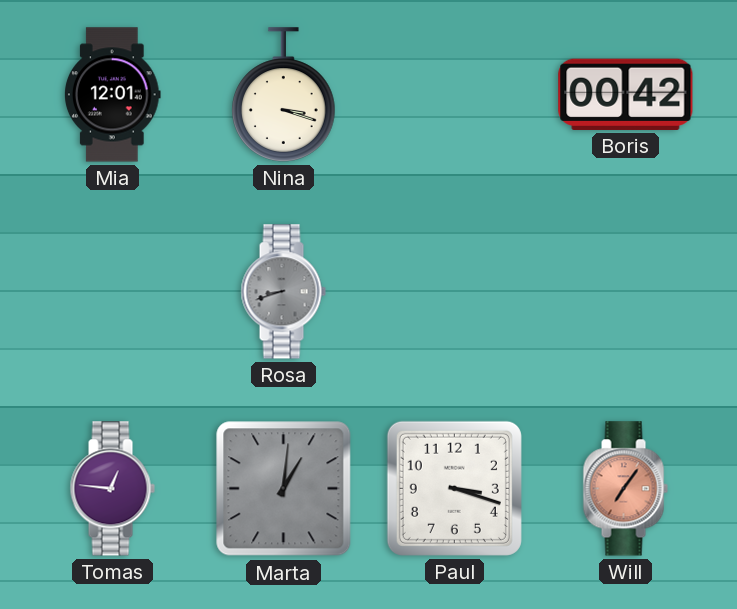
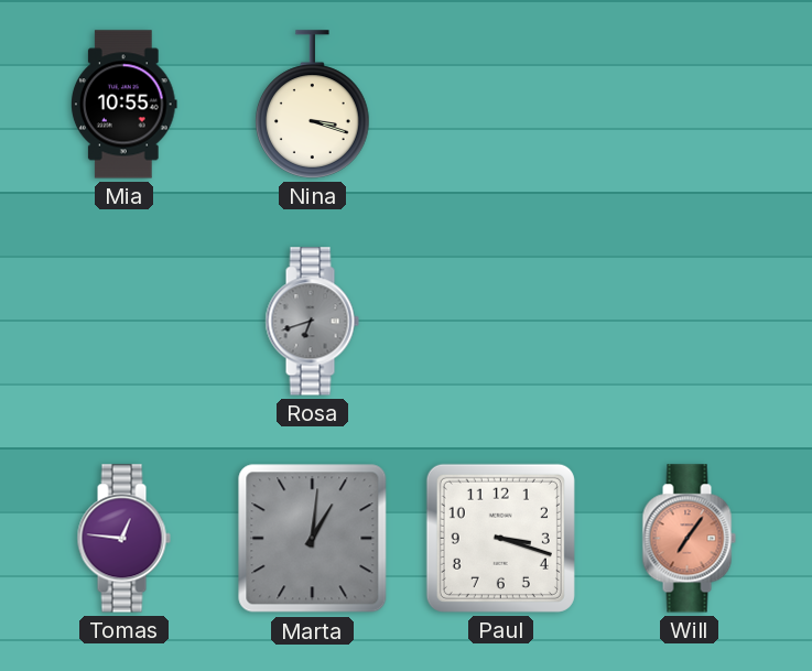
Mia: 12:01 -> 10:55 (123, 105)
Boris: 00:42 -> none (626, 94)
Rosa: 8:42 -> 6:42 (312, 322)
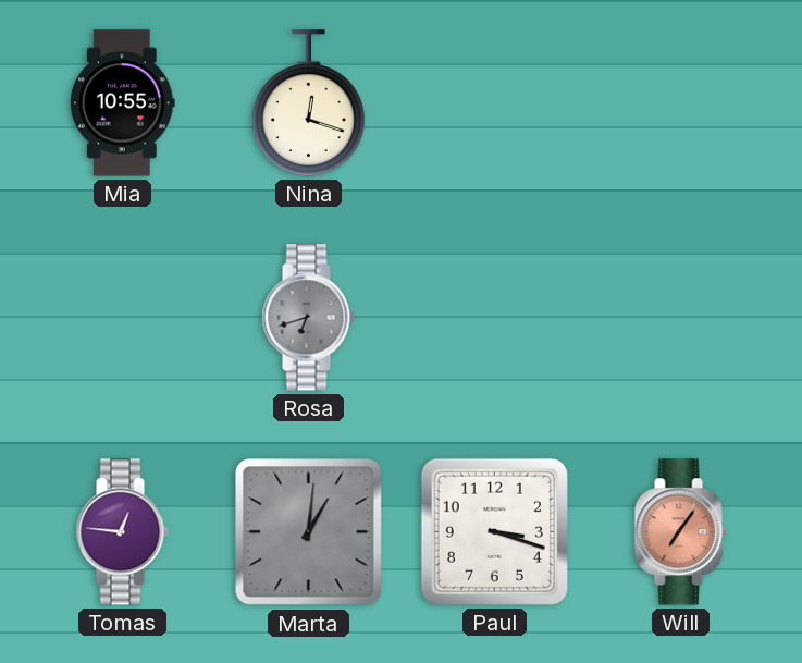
Nina: 3:18 -> 12:18 (309, 103)
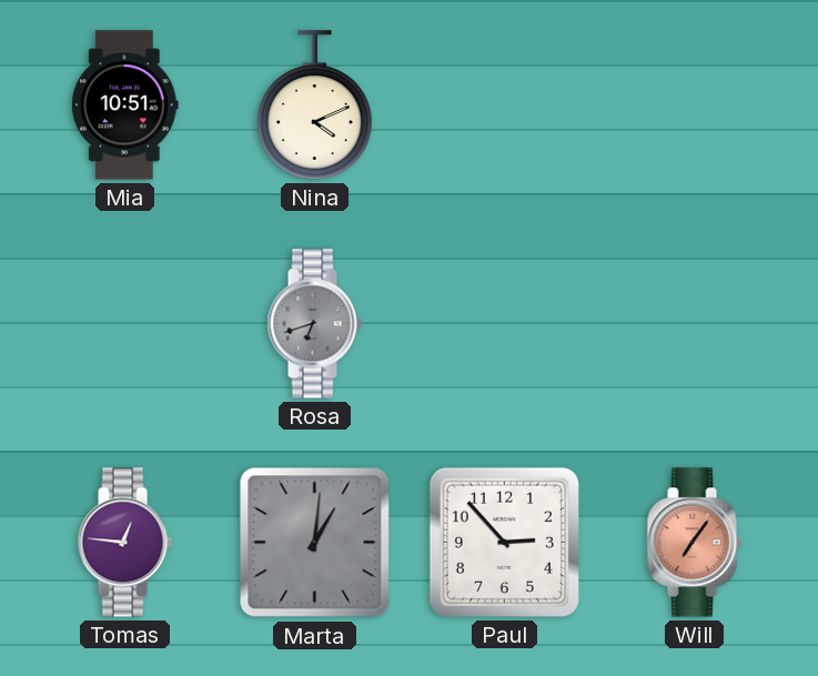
Mia: 10:55 -> 10:51 (124, 105)
Nina: 12:18 -> 4:11 (315, 105)
Paul: 3:18 -> 2:53 (504, 542)
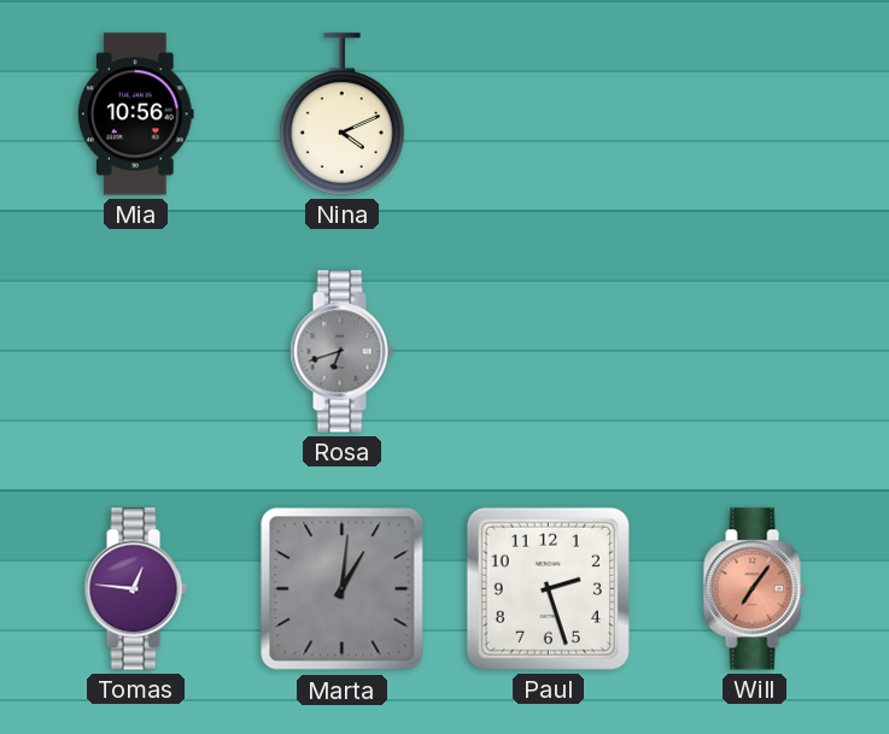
Mia: 10:51 -> 10:56 (135, 114)
Paul: 2:53 -> 2:27 (548, 588)
